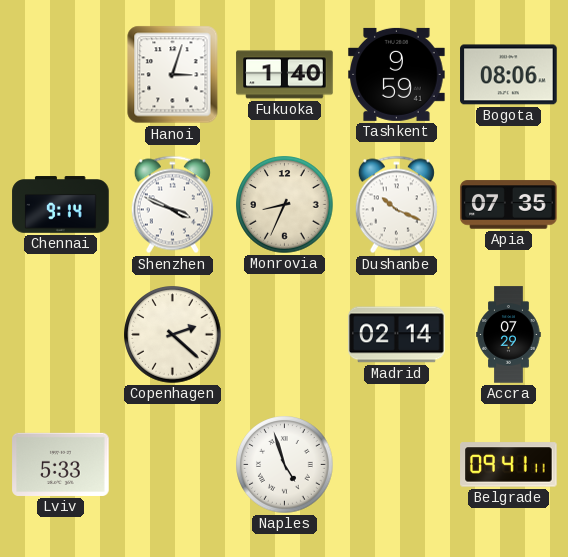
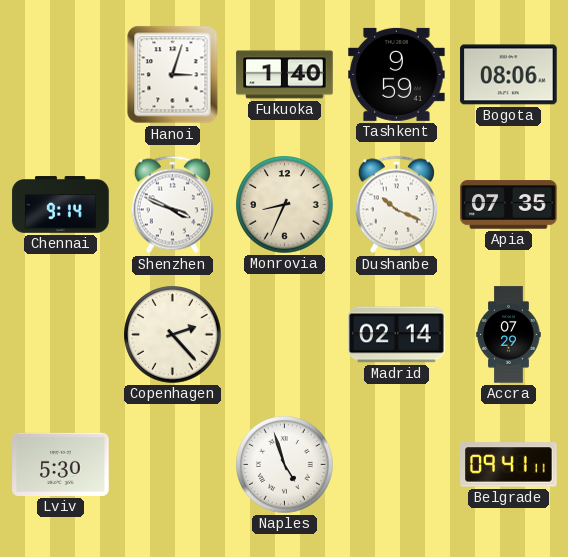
Copenhagen: 2:22 -> 2:23 (173, 335)
Lviv: 5:33 -> 5:30 (61, 464)
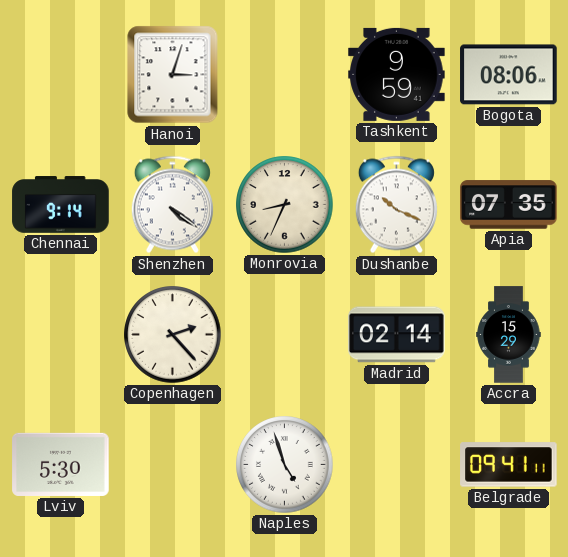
Fukuoka: 1:40 -> none (285, 75)
Shenzhen: 3:49 -> 4:21 (172, 205)
Accra: 07:29 -> 15:29 (509, 335)
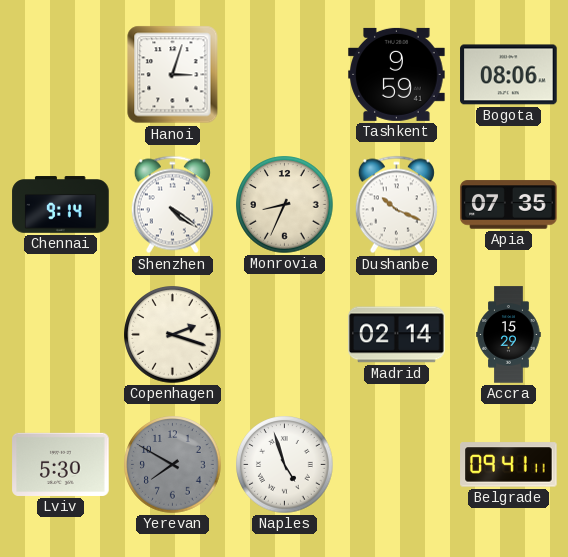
Copenhagen: 2:23 -> 2:18 (173, 335)
Yerevan: none -> 7:50 (173, 465)
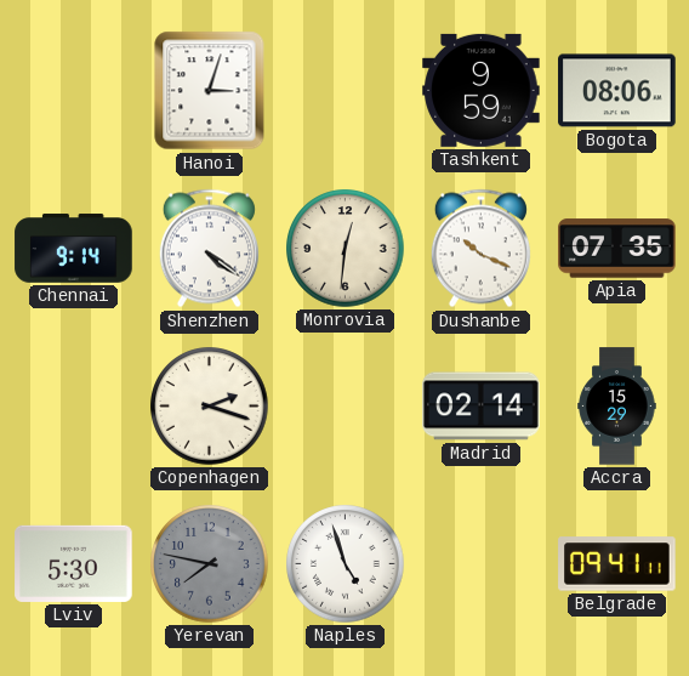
Monrovia: 8:34 -> 12:31 (346, 249)
Yerevan: 7:50 -> 7:47 (210, 564)
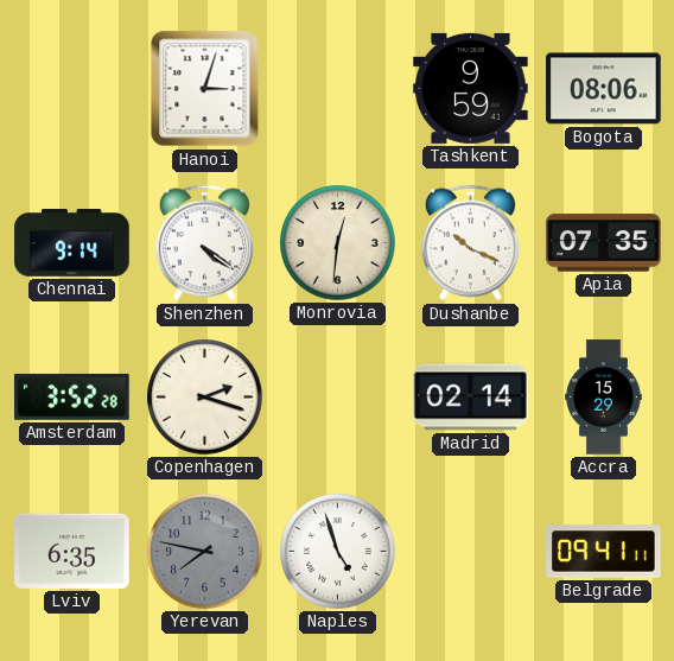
Amsterdam: none -> 3:52 (72, 396)
Lviv: 5:30 -> 6:35 (72, 551)
